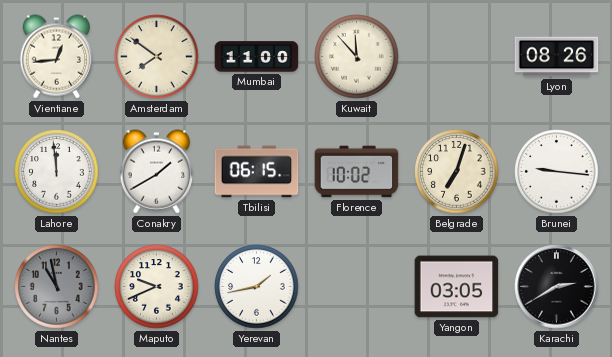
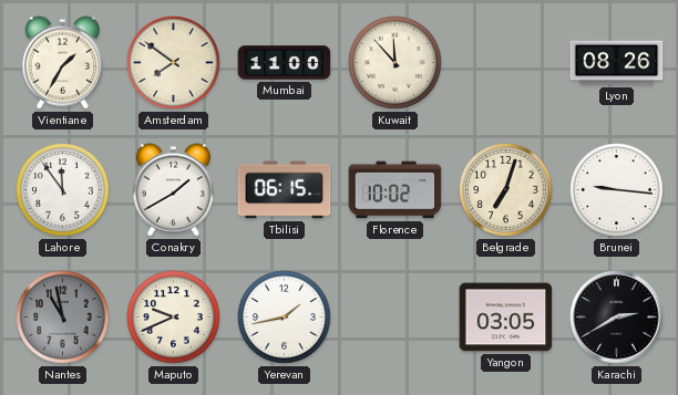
Vientiane: 12:44 -> 1:35 (62, 63)
Lahore: 11:59 -> 11:54 (63, 190)
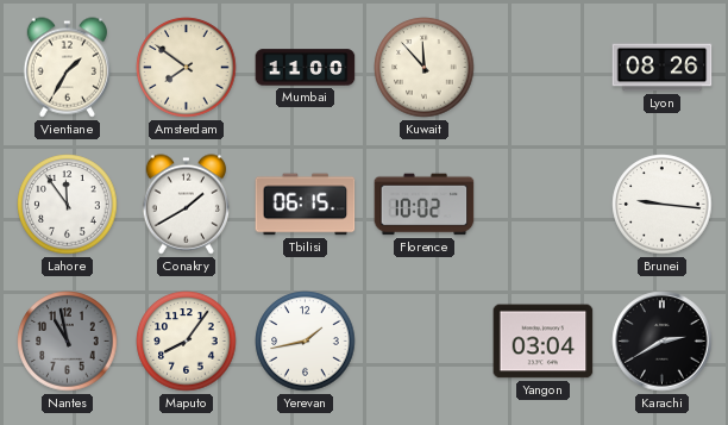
Belgrade: 7:03 -> none (506, 190)
Maputo: 9:41 -> 8:06 (187, 342)
Yangon: 03:05 -> 03:04 (544, 342)
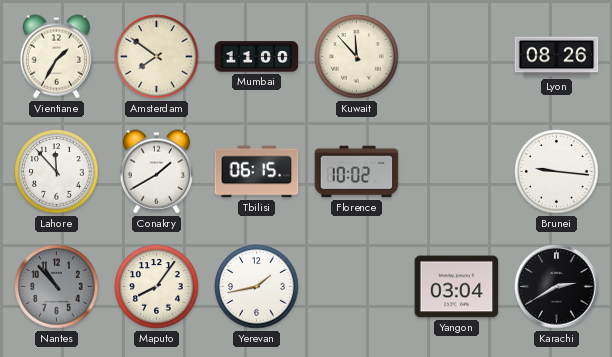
Lahore: 11:54 -> 11:53 (57, 172)
Nantes: 10:58 -> 10:53 (57, 287)
